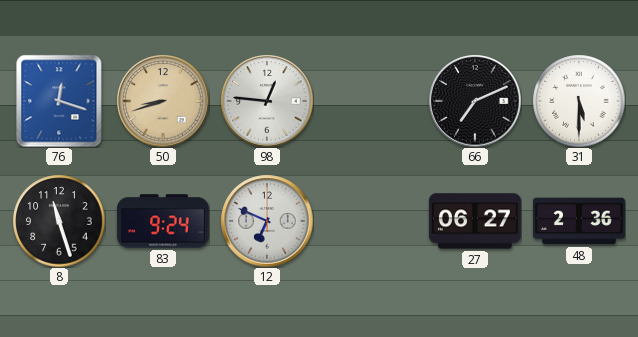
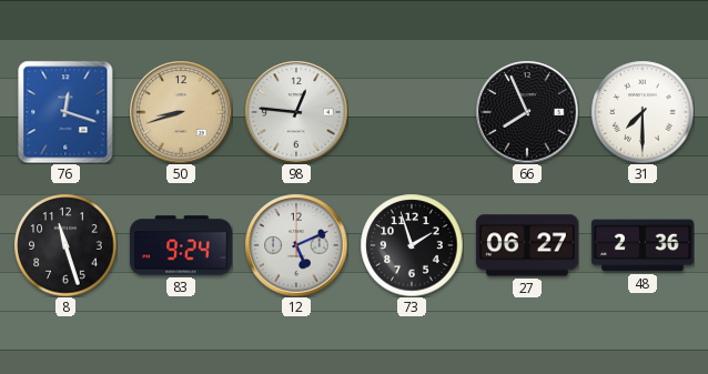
66: 7:11 -> 7:56 (527, 112)
31: 5:30 -> 7:30 (643, 112)
12: 6:49 -> 5:11 (296, 245)
73: none -> 1:57 (412, 245)
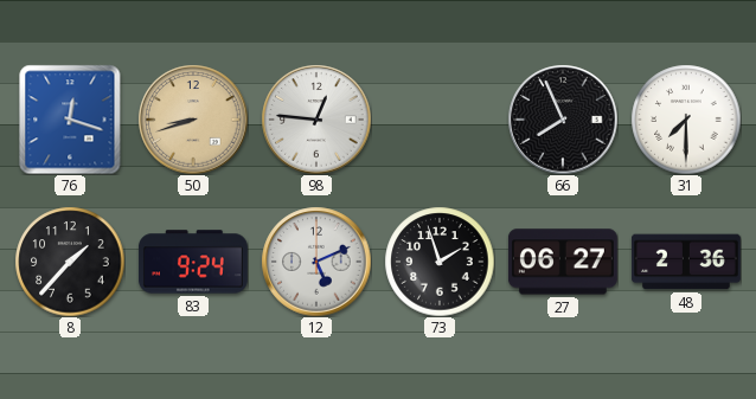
8: 11:27 -> 1:37 (70, 262)
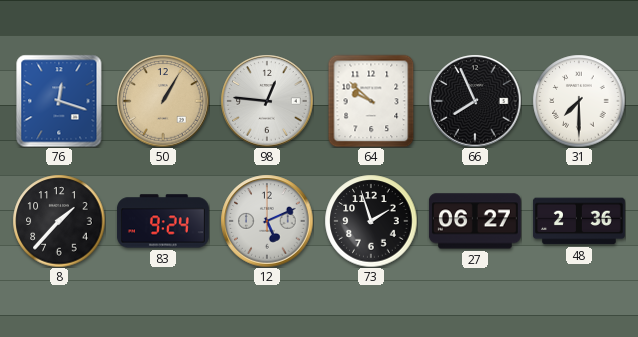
50: 8:42 -> 1:05 (163, 101)
64: none -> 9:52 (371, 101)
